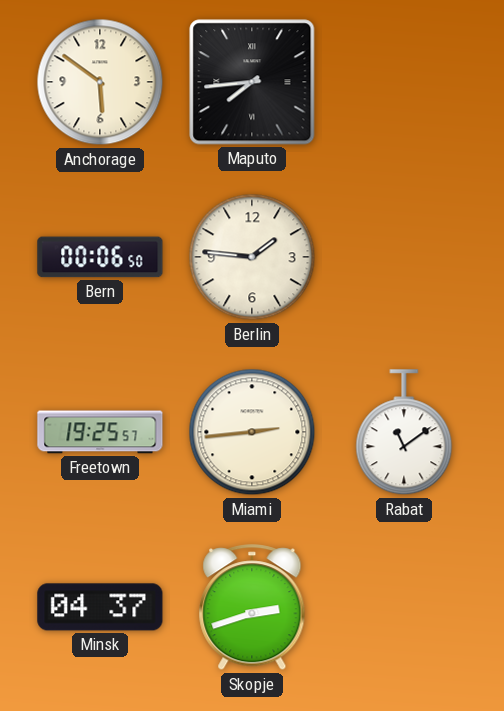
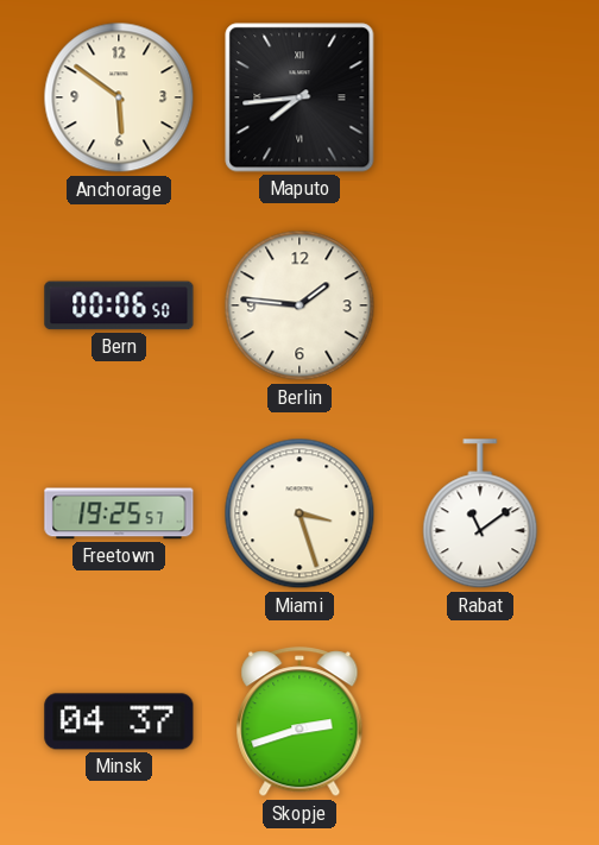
Miami: 2:44 -> 3:27 (299, 513)
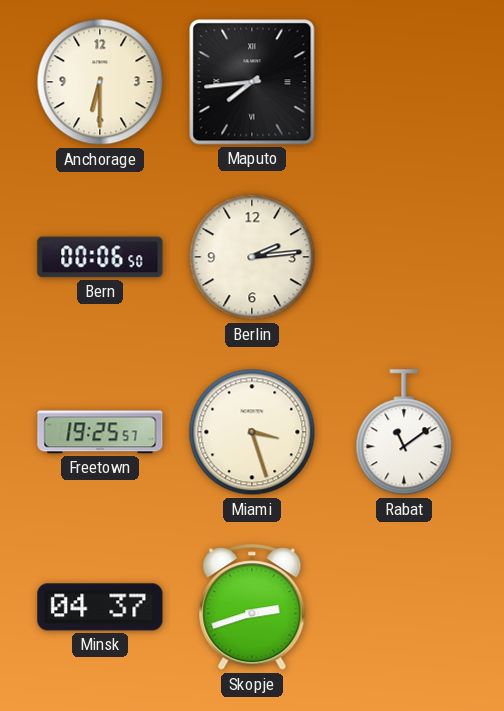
Anchorage: 5:51 -> 6:30 (100, 82)
Berlin: 1:46 -> 2:14 (252, 257)
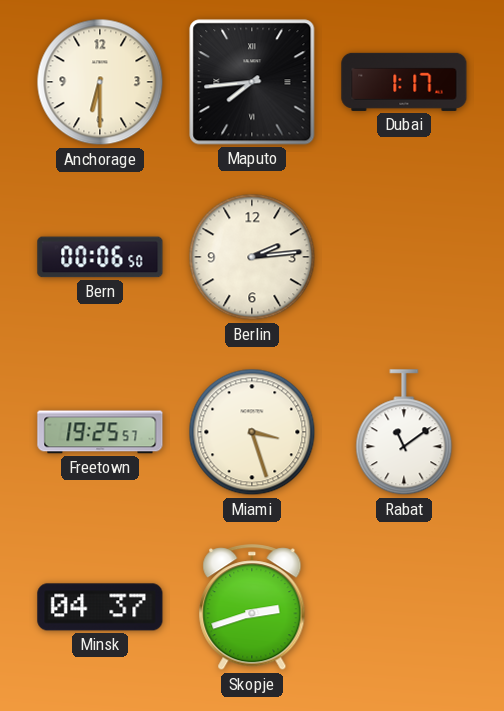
Dubai: none -> 1:17 (404, 82)
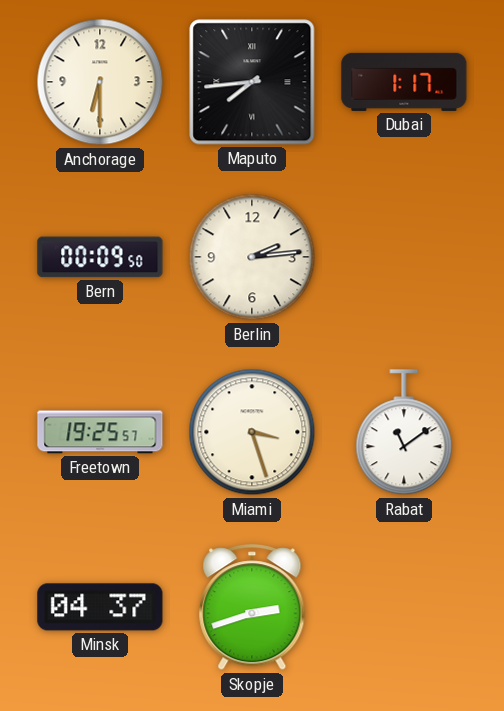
Bern: 00:06 -> 00:09 (100, 257)
